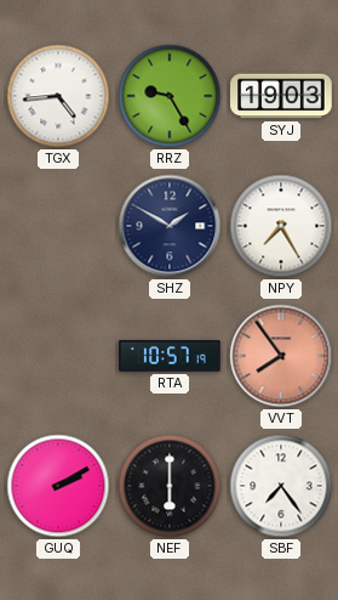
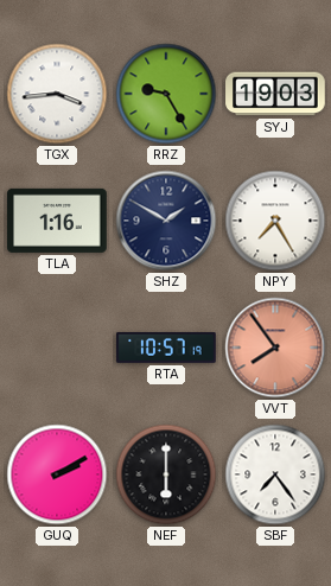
TGX: 4:44 -> 3:44 (57, 94)
TLA: none -> 1:16 (57, 221)
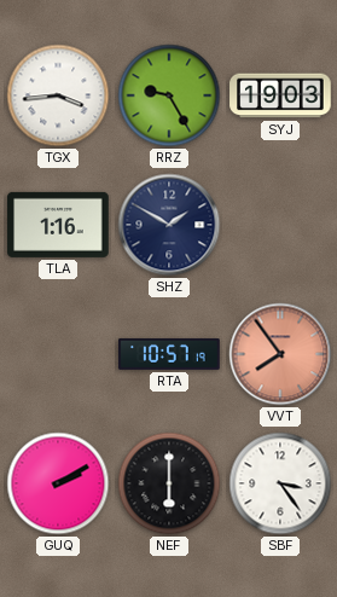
NPY: 7:25 -> none (275, 221)
SBF: 7:24 -> 3:24 (280, 483)
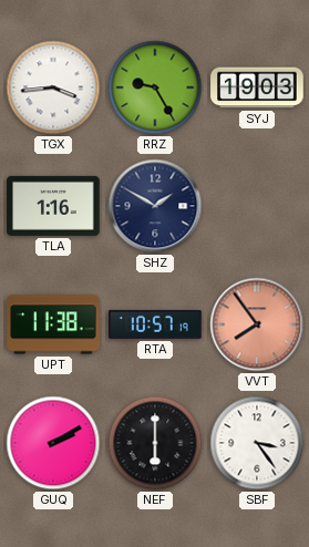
UPT: none -> 11:38 (53, 324)
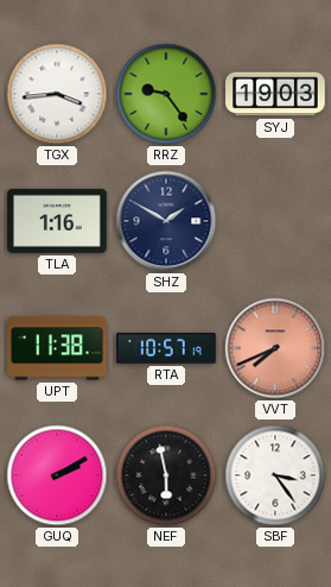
RRZ: 9:25 -> 9:24 (166, 94)
VVT: 7:54 -> 7:41 (275, 348)
NEF: 6:00 -> 5:58 (166, 475)
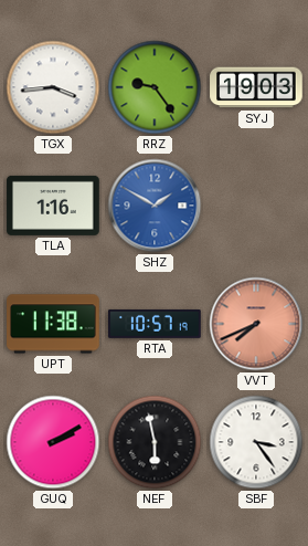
SHZ dial: navy -> blue (155, 206)
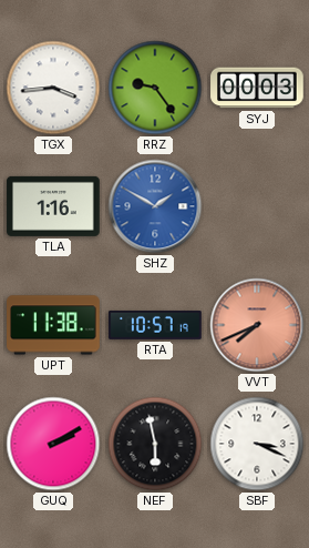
SYJ: 19:03 -> 00:03 (257, 88)
SBF: 3:24 -> 3:19 (257, 444)
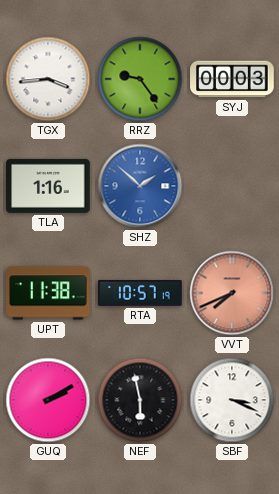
SHZ: 1:50 -> 1:52 (140, 186)
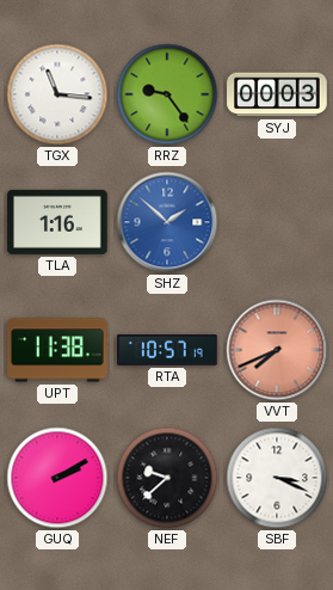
TGX: 3:44 -> 11:16 (57, 94)
NEF: 5:58 -> 9:38 (167, 478)
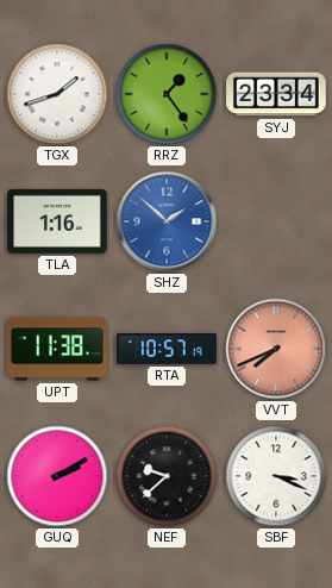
TGX: 11:16 -> 1:42 (57, 94)
RRZ: 9:24 -> 1:24 (167, 94)
SYJ: 00:03 -> 23:34 (276, 94)
